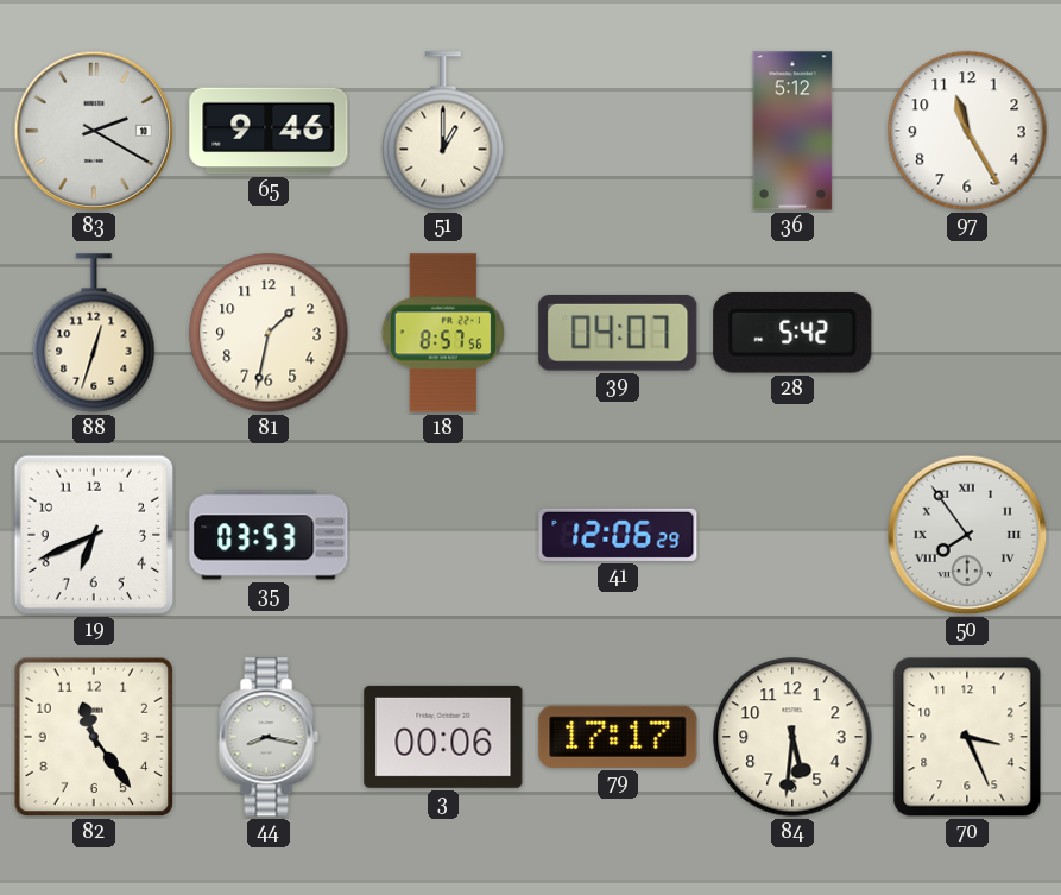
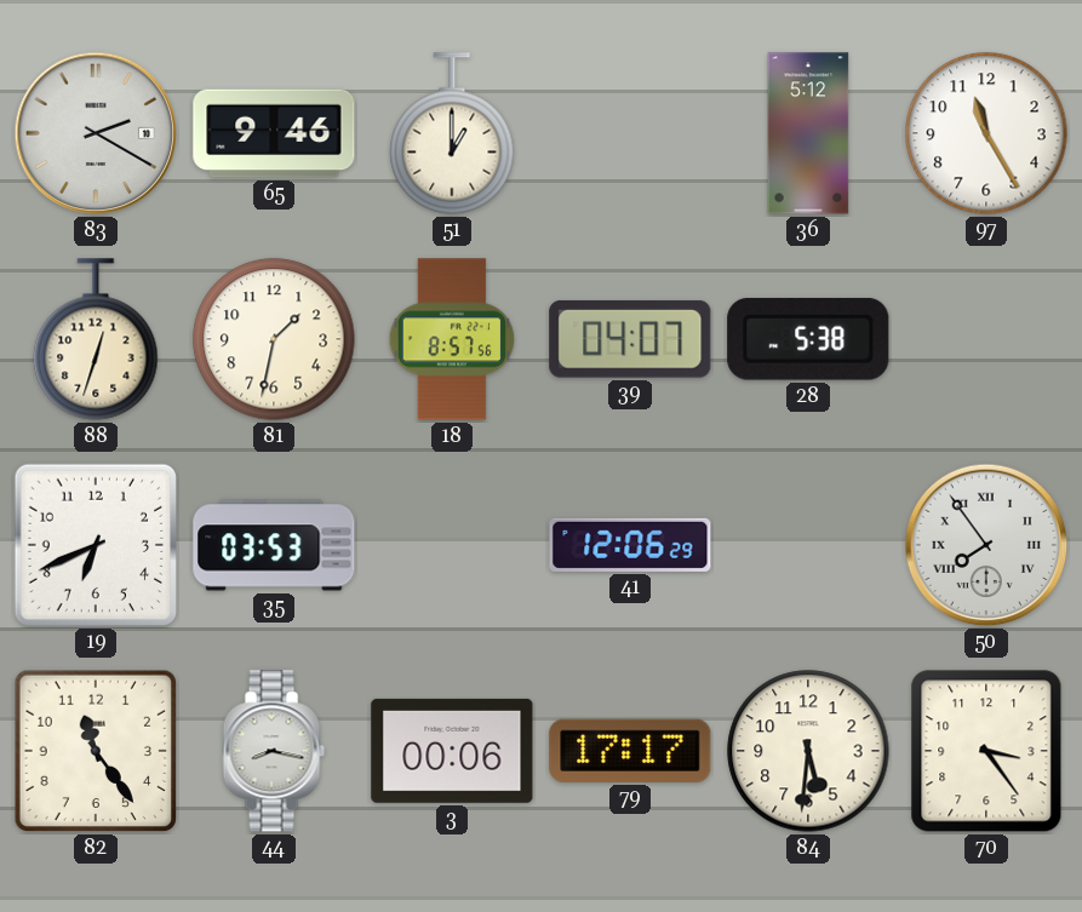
28: 5:42 -> 5:38 (808, 339)
70: 3:26 -> 3:24 (986, 751)
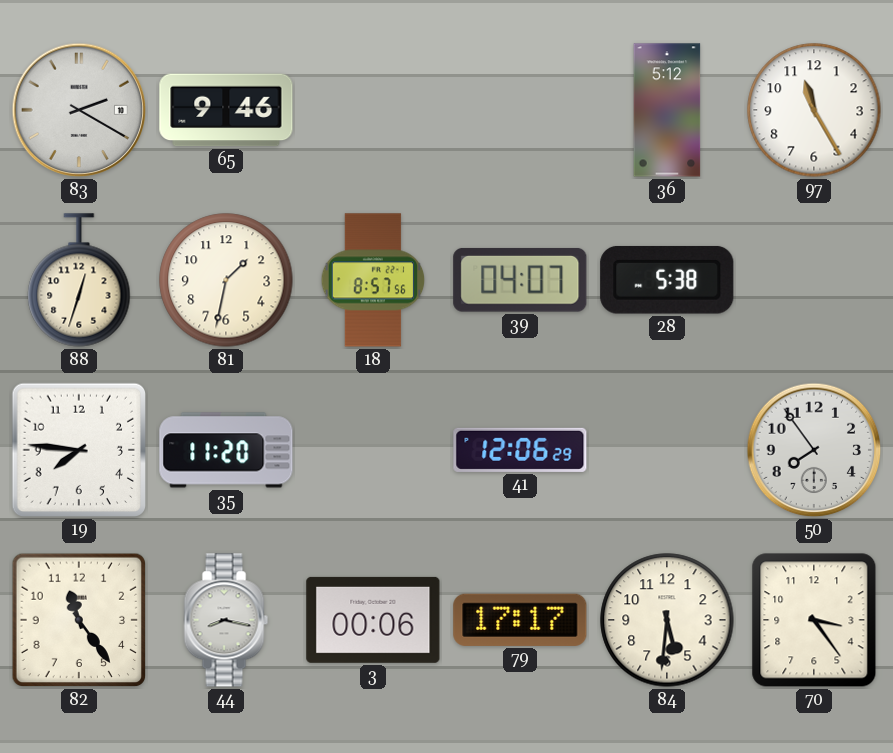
51: 1:00 -> none (452, 133)
19: 6:41 -> 7:46 (79, 450)
35: 03:53 -> 11:20 (226, 450)
50 numerals: Roman -> Arabic (814, 450)
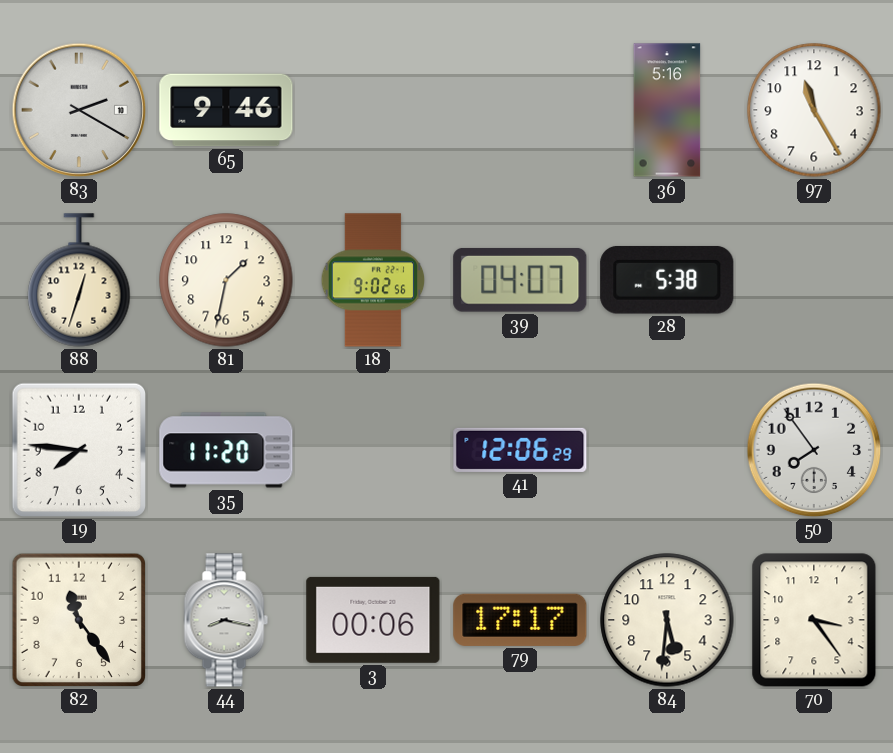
36: 5:12 -> 5:16 (667, 110)
18: 8:57 -> 9:02 (373, 280)
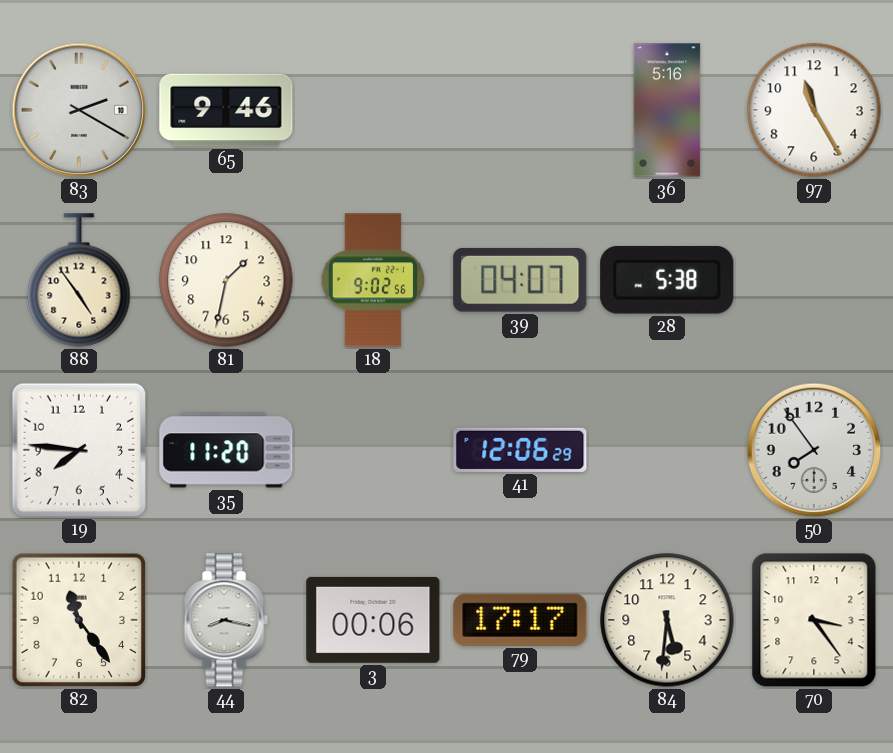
88: 12:33 -> 4:54 (79, 280)
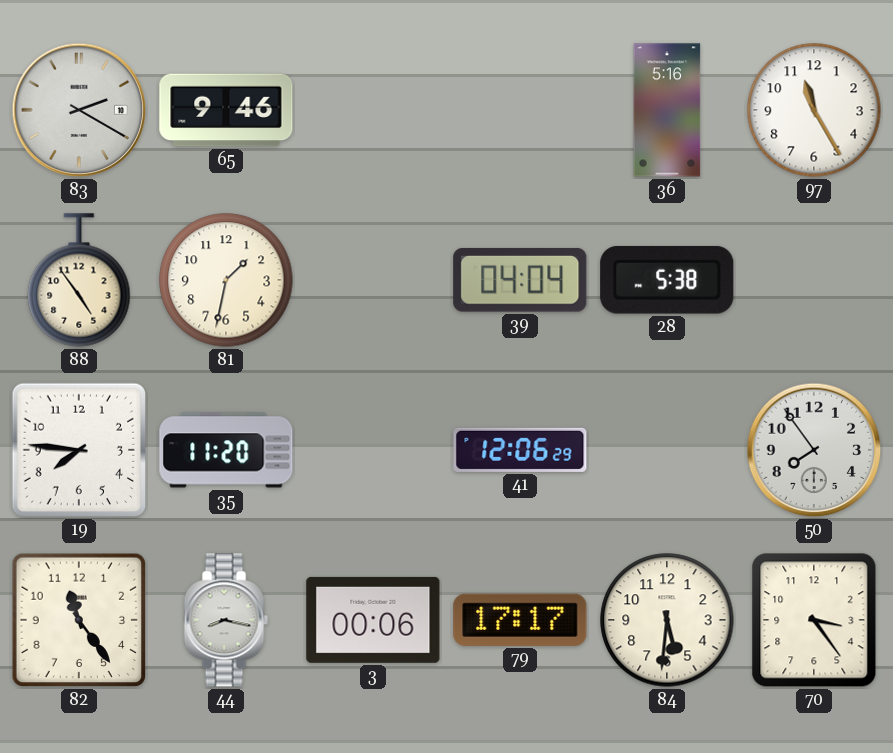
18: 9:02 -> none (373, 280)
39: 04:07 -> 04:04 (520, 280)
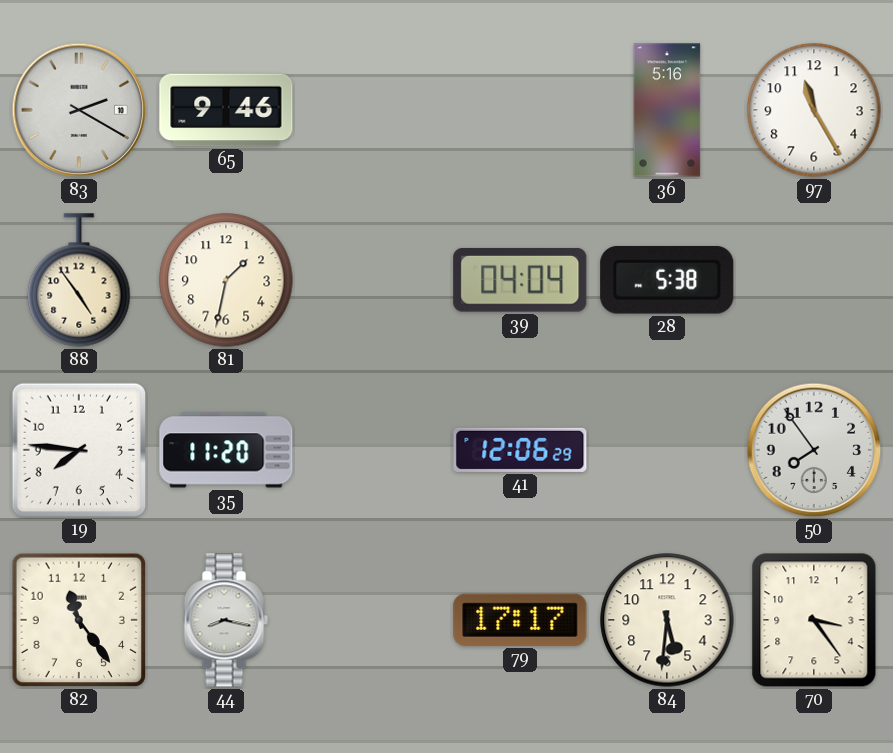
3: 00:06 -> none (373, 620)
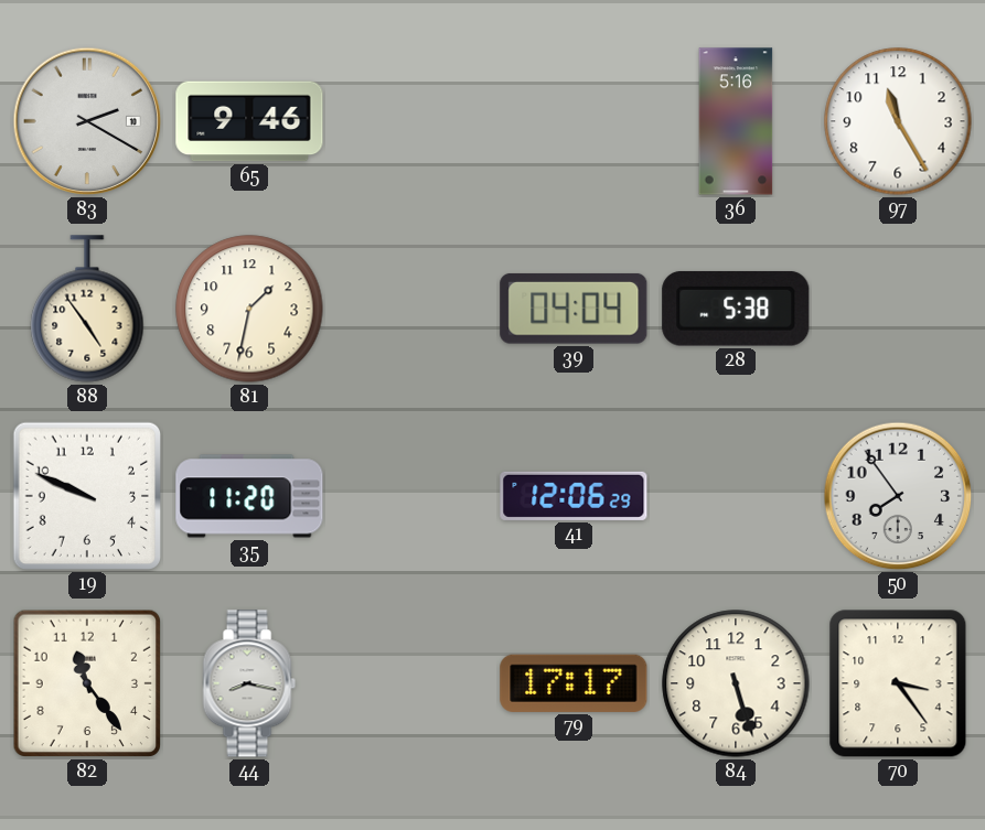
19: 7:46 -> 9:49 (87, 496)
84: 5:31 -> 5:27 (736, 683)
